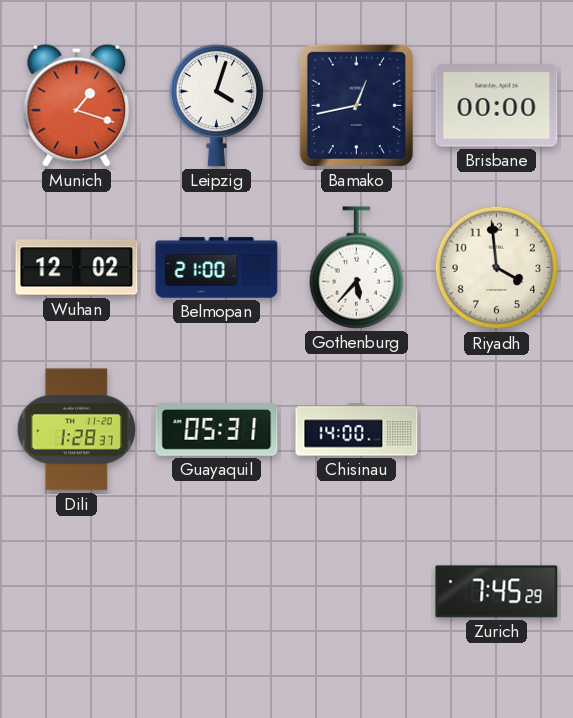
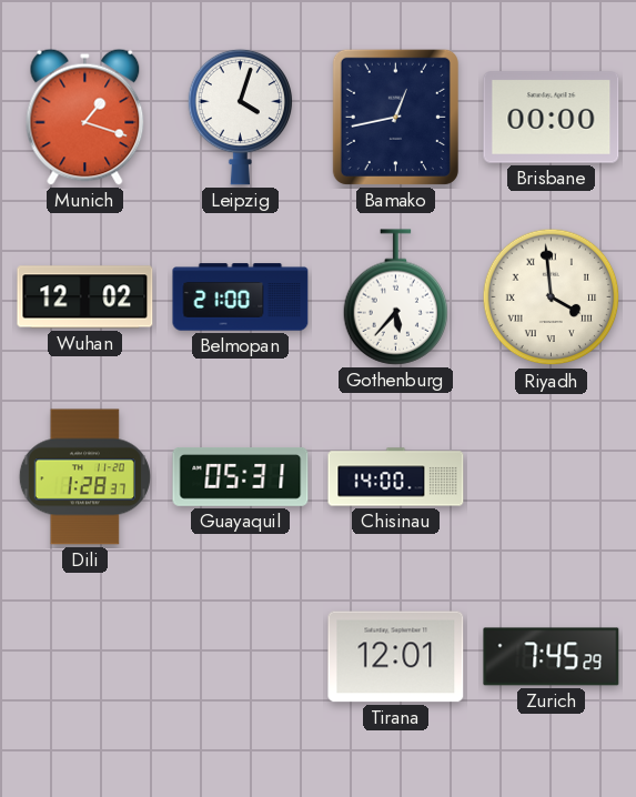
Riyadh numerals: Arabic -> Roman (552, 297)
Tirana: none -> 12:01 (396, 657)
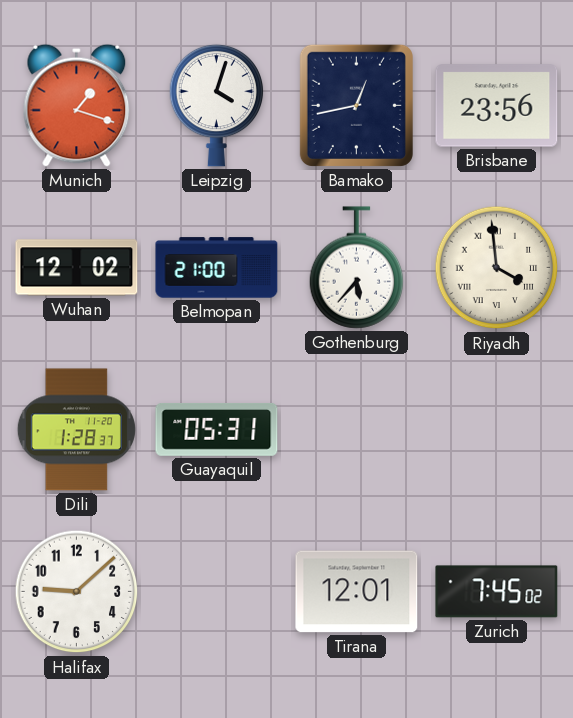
Brisbane: 00:00 -> 23:56 (497, 106)
Chisinau: 14:00 -> none (396, 477)
Halifax: none -> 9:08 (77, 592)
Zurich: 7:45:29 -> 7:45:02 (497, 592)
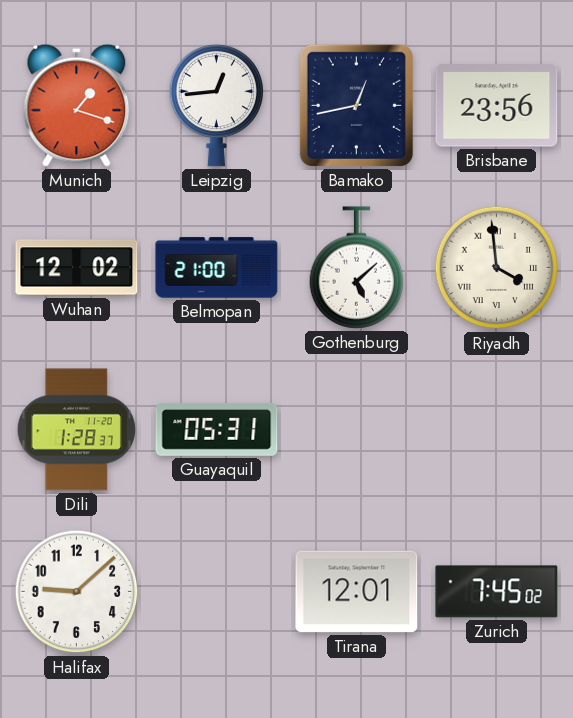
Leipzig: 4:03 -> 12:44 (217, 105)
Gothenburg: 5:37 -> 5:08 (357, 268)
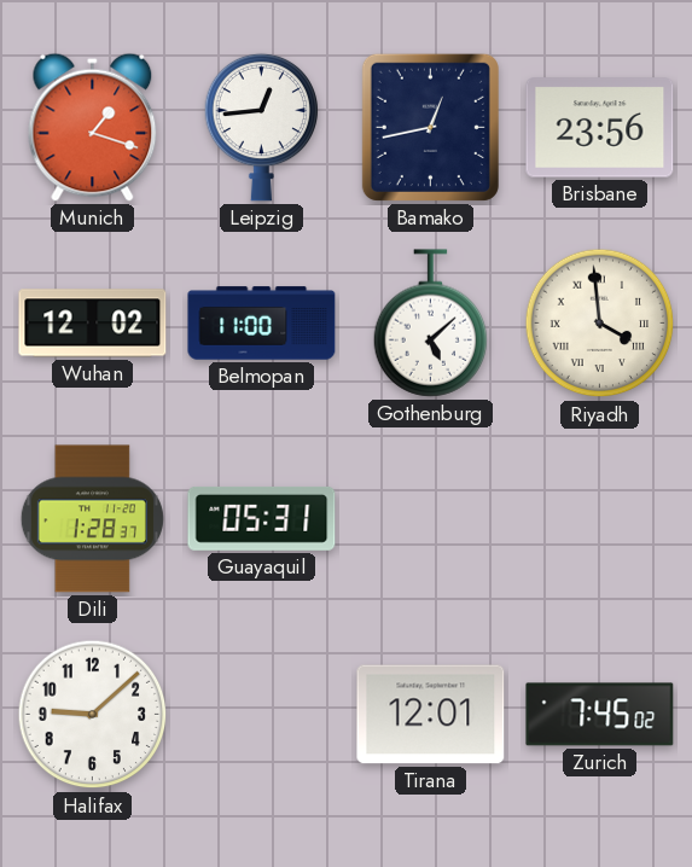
Belmopan: 21:00 -> 11:00 (262, 324)
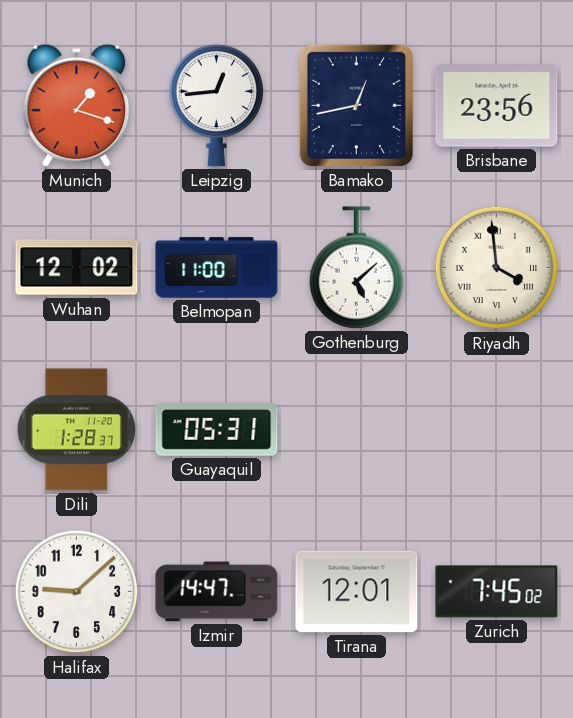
Izmir: none -> 14:47 (217, 592)
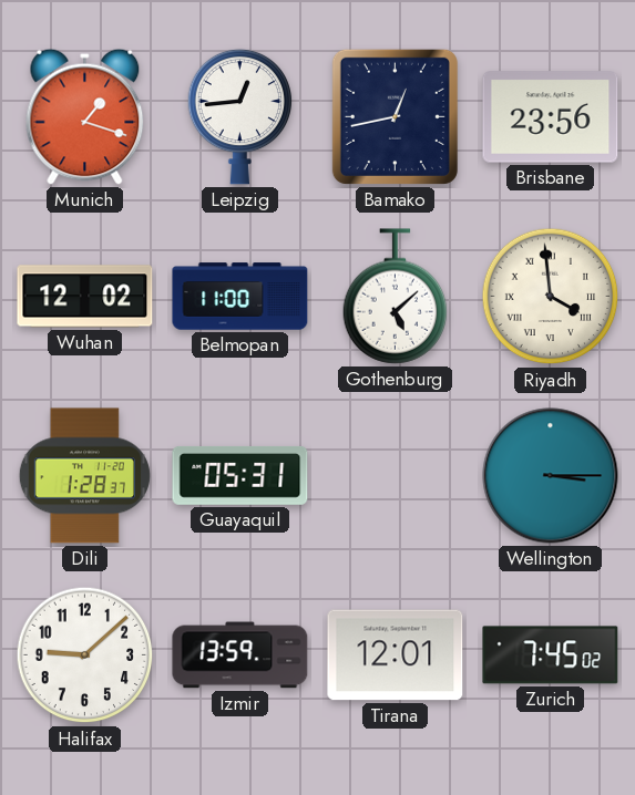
Wellington: none -> 3:15 (551, 476)
Izmir: 14:47 -> 13:59 (240, 655)
